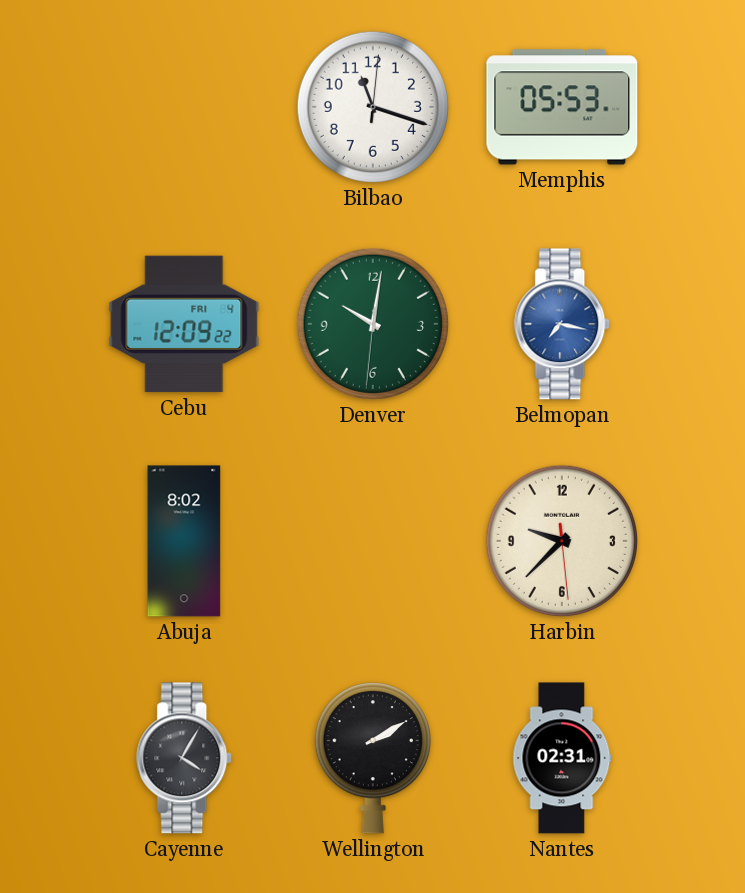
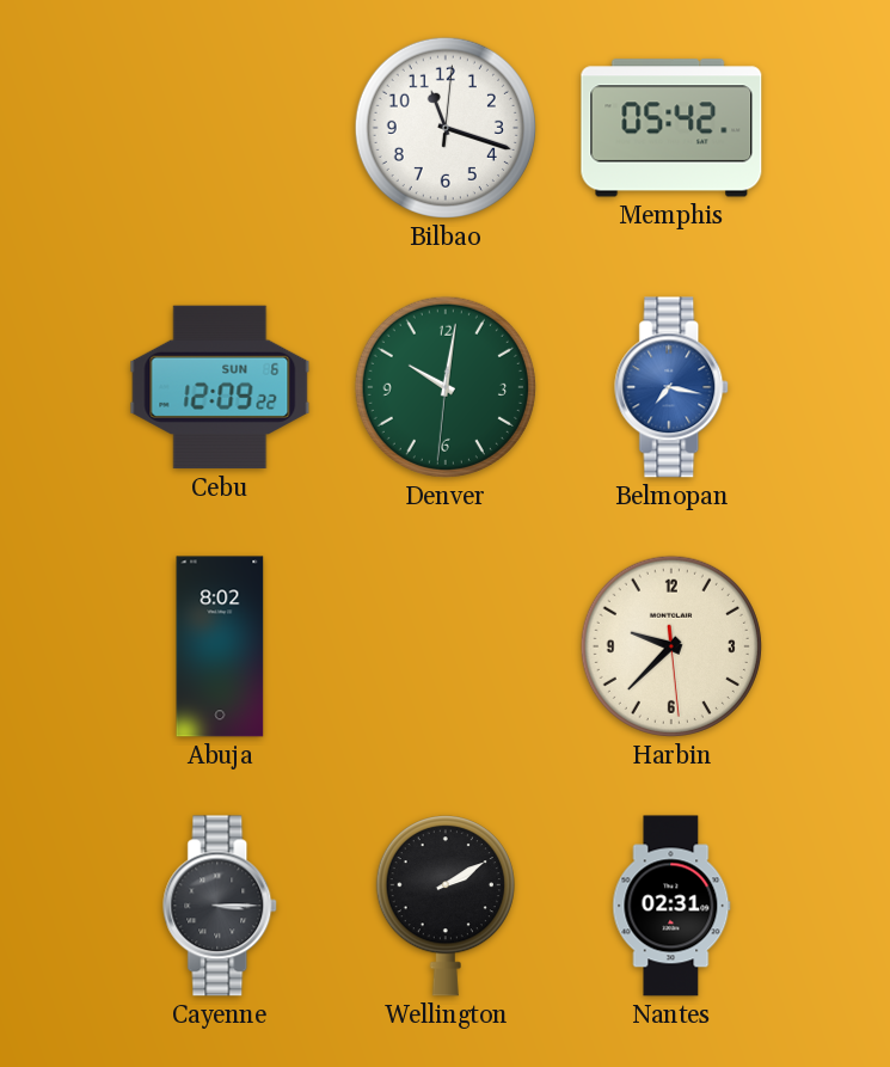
Memphis: 05:53 -> 05:42 (671, 128)
Cebu date: FRI 4 -> SUN 6 (220, 387)
Cayenne: 4:05 -> 3:15 (221, 906)
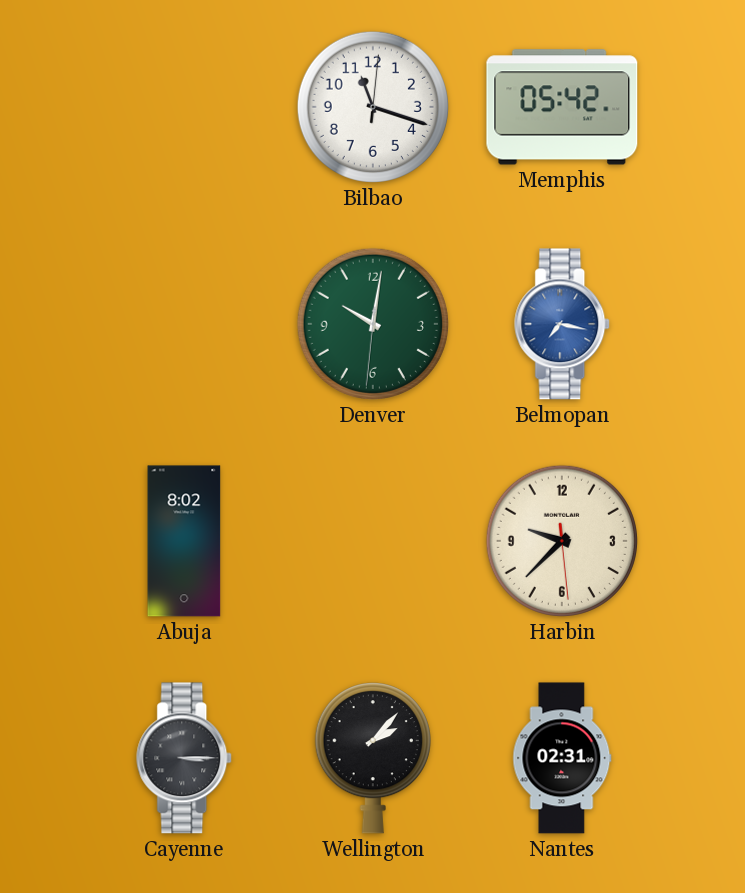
Cebu: 12:09 -> none (220, 387)
Wellington: 2:10 -> 2:07 (373, 758)
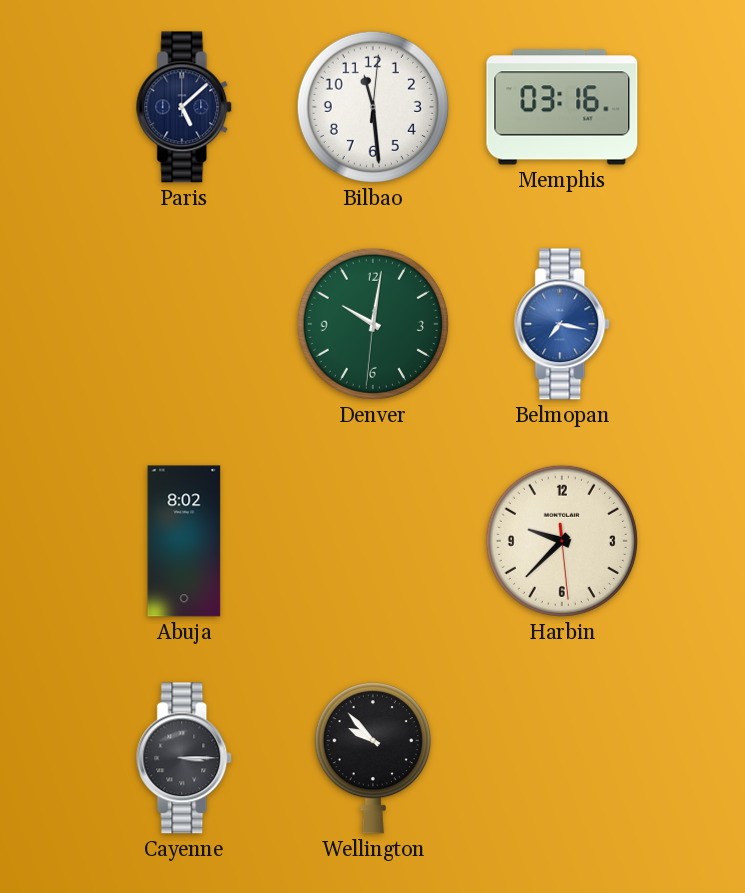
Paris: none -> 5:08 (185, 107)
Bilbao: 11:18 -> 11:29 (373, 107)
Memphis: 05:42 -> 03:16 (562, 107)
Wellington: 2:07 -> 9:53 (373, 758)
Nantes: 02:31 -> none (562, 758)
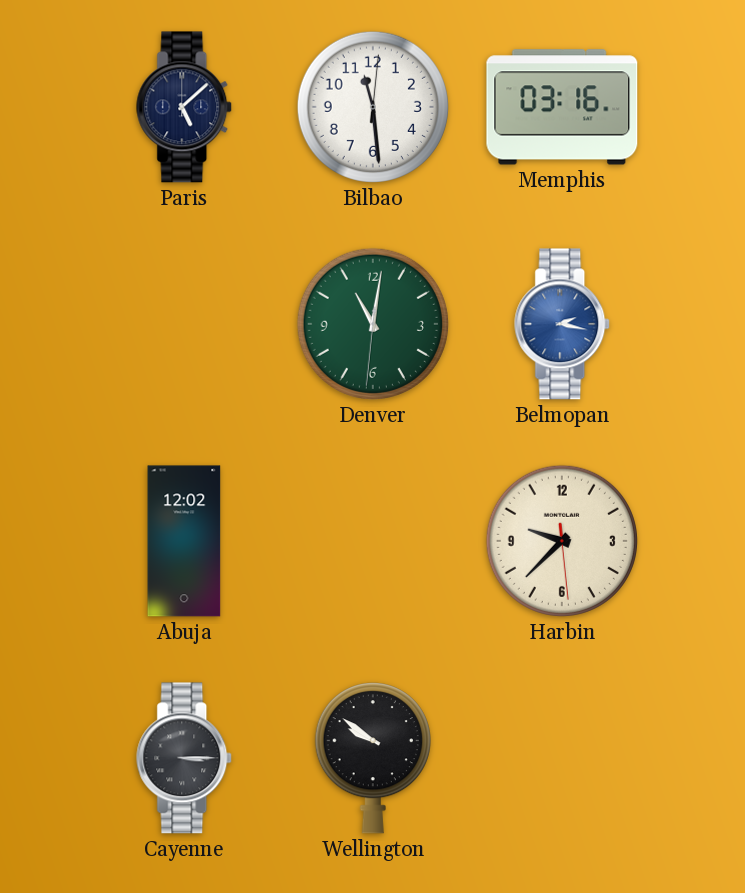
Denver: 10:01 -> 11:01 (373, 324)
Belmopan: 7:17 -> 2:17 (563, 324)
Abuja: 8:02 -> 12:02 (184, 541)
Wellington: 9:53 -> 9:51 (373, 758)
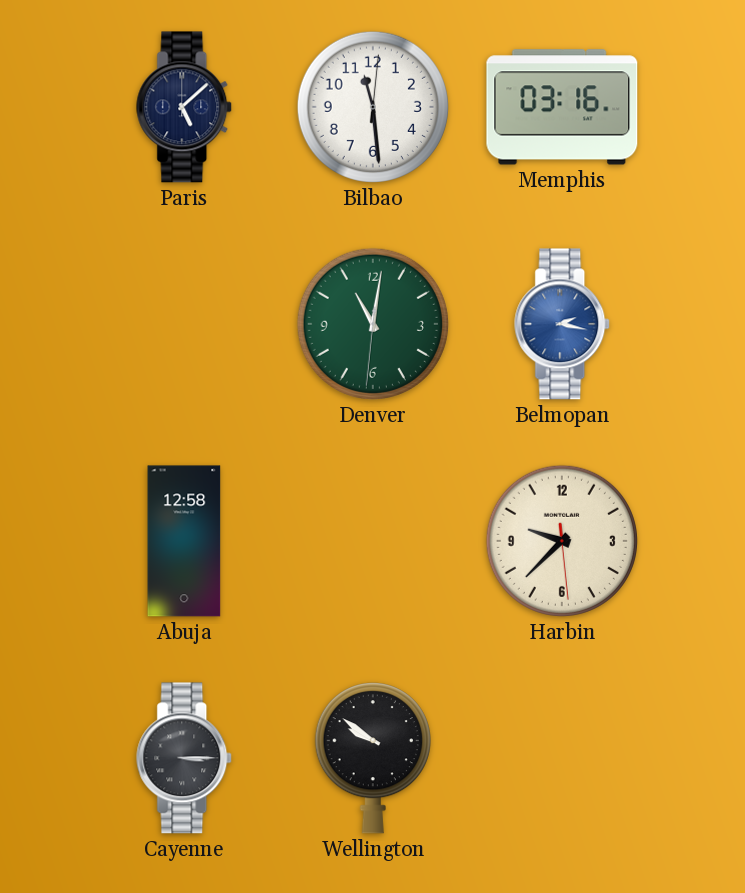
Abuja: 12:02 -> 12:58 (184, 541)
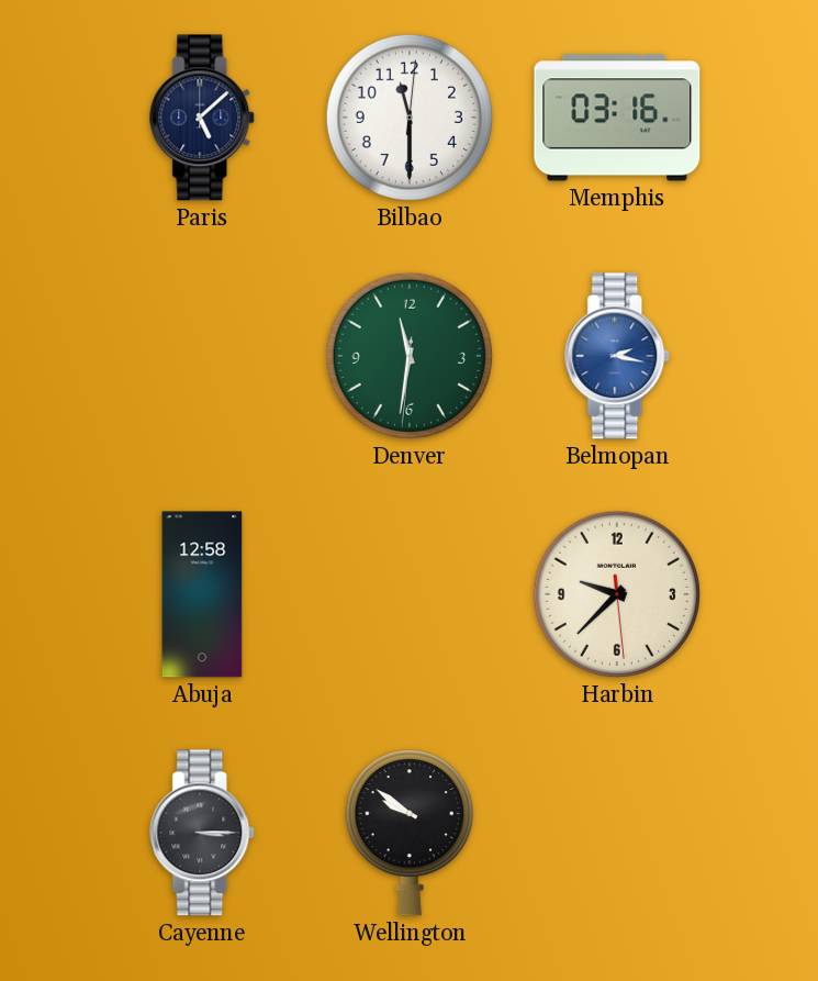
Bilbao: 11:29 -> 11:30 (410, 118)
Denver: 11:01 -> 11:31 (410, 356)
